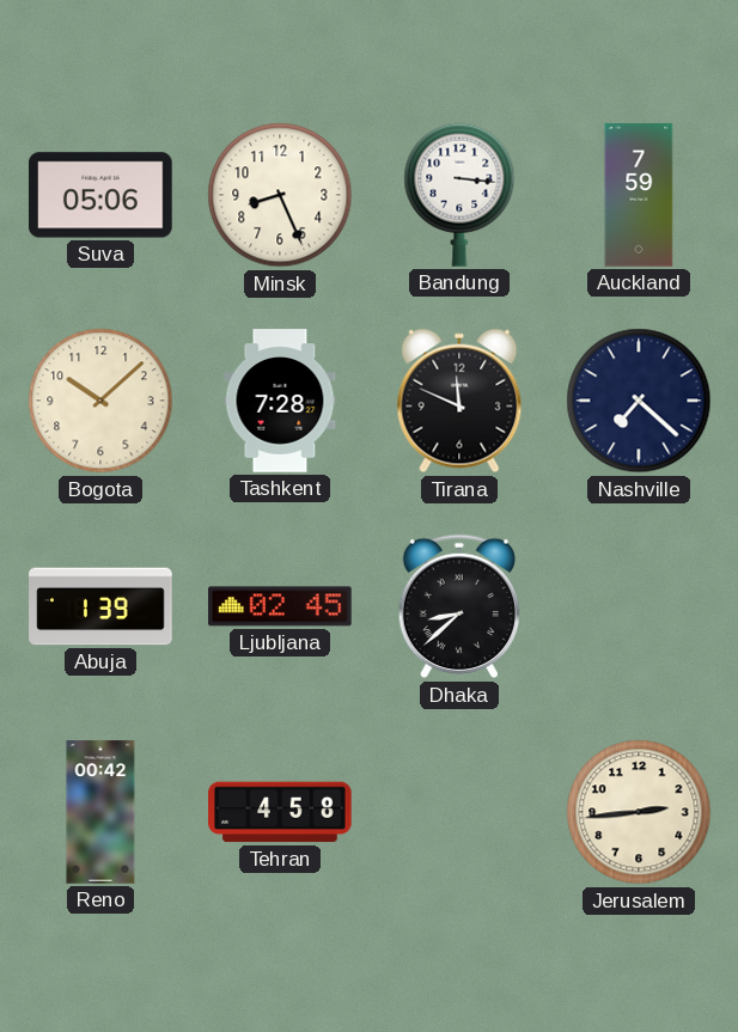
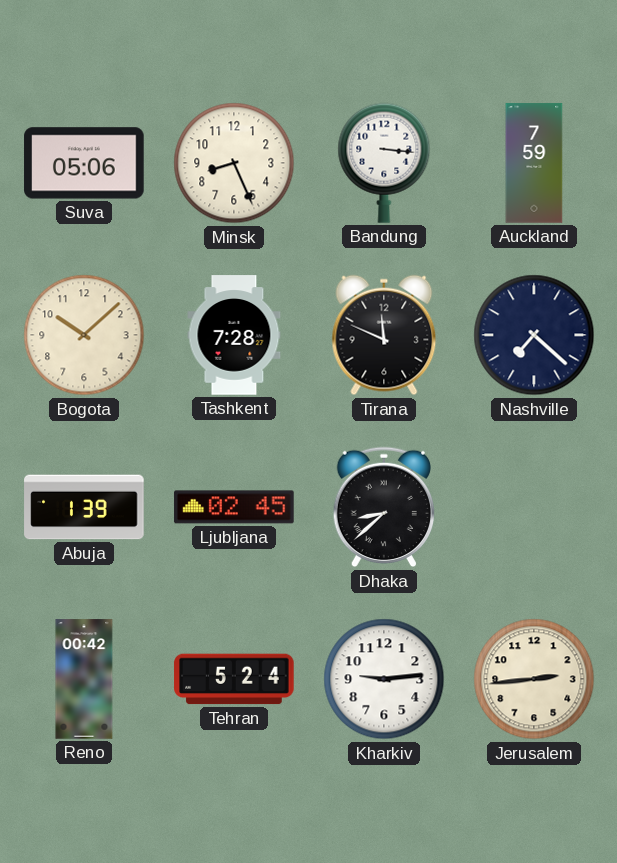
Tehran: 4:58 -> 5:24 (234, 679)
Kharkiv: none -> 9:14 (384, 679)
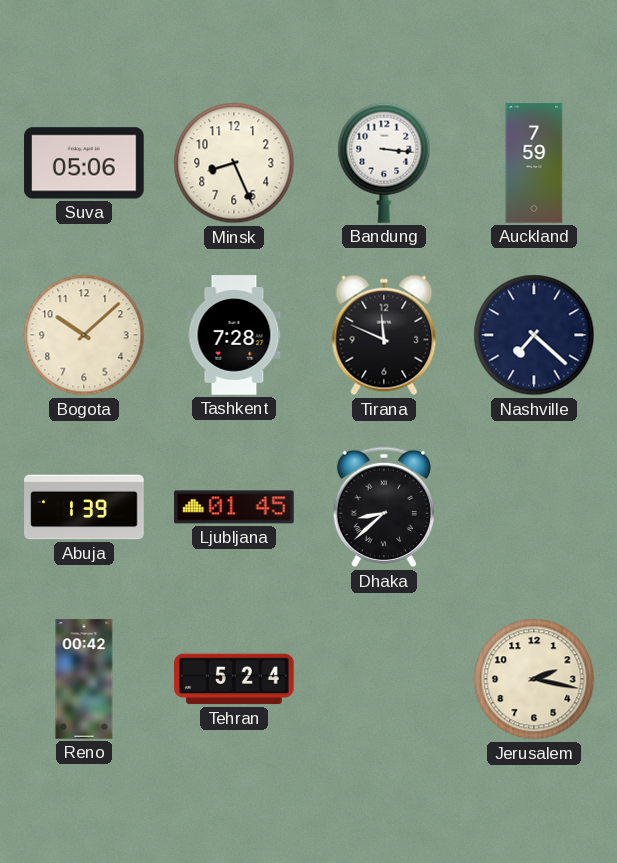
Ljubljana: 02:45 -> 01:45 (234, 507)
Kharkiv: 9:14 -> none (384, 679)
Jerusalem: 2:44 -> 2:17 (534, 679)
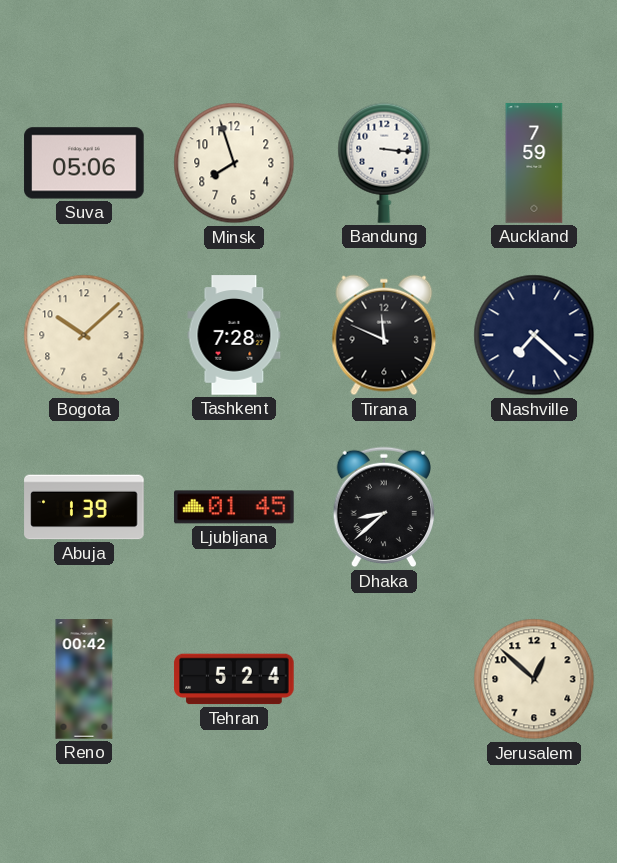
Minsk: 8:26 -> 7:57 (234, 163)
Jerusalem: 2:17 -> 12:52 (534, 679)
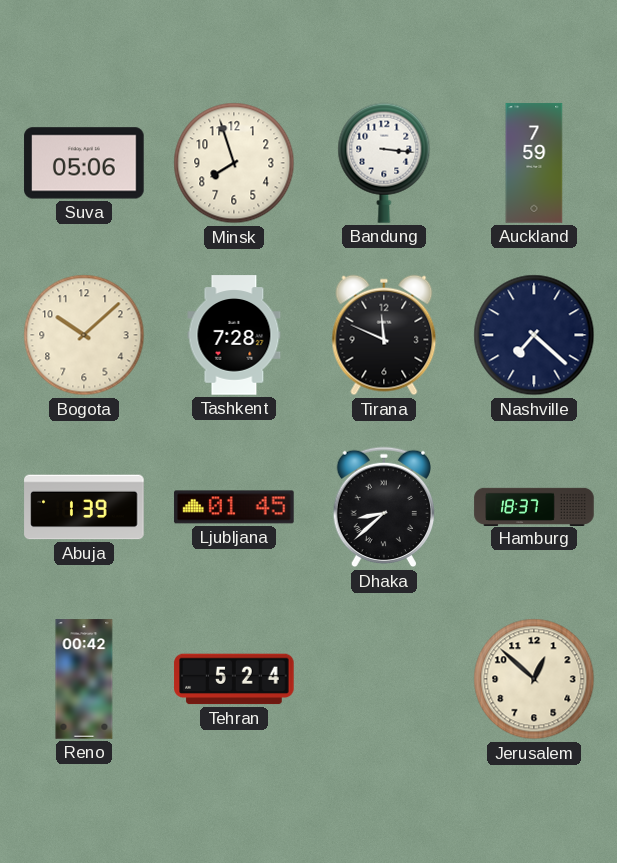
Hamburg: none -> 18:37 (534, 506)
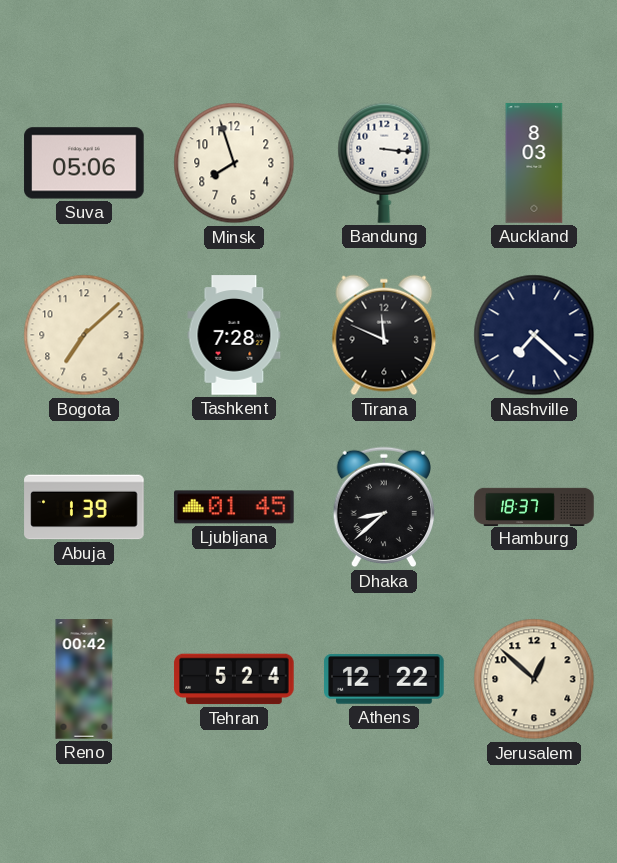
Auckland: 7:59 -> 8:03 (534, 163)
Bogota: 10:08 -> 7:08 (84, 335)
Athens: none -> 12:22 (384, 680)
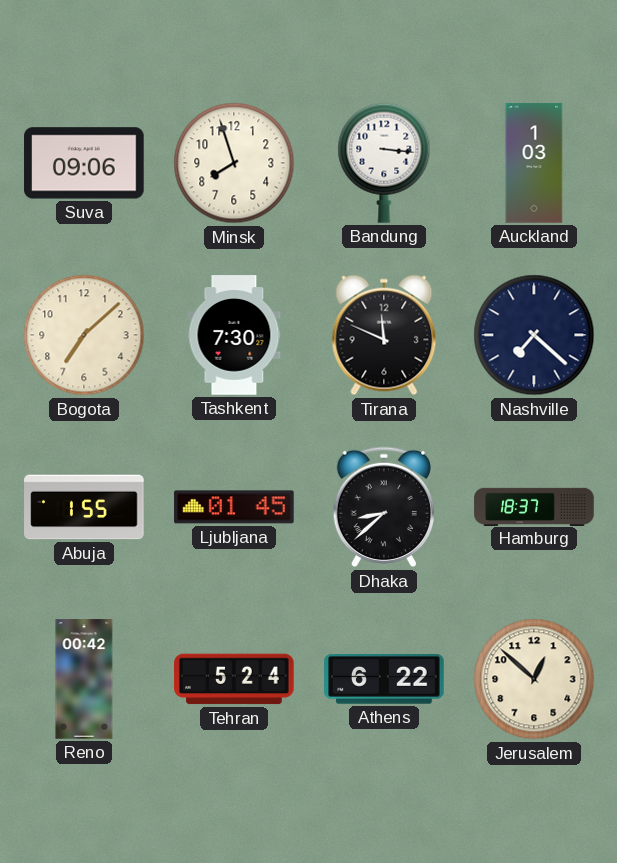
Suva: 05:06 -> 09:06 (84, 163)
Auckland: 8:03 -> 1:03 (534, 163)
Tashkent: 7:28 -> 7:30 (234, 335)
Abuja: 1:39 -> 1:55 (84, 507)
Athens: 12:22 -> 6:22 (384, 680)
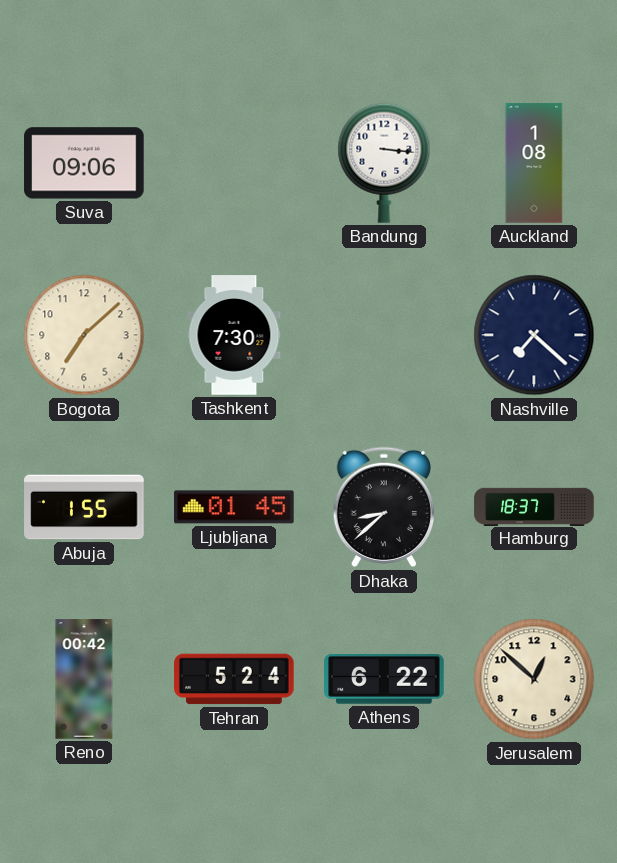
Minsk: 7:57 -> none (234, 163)
Auckland: 1:03 -> 1:08 (534, 163)
Tirana: 11:49 -> none (384, 335)
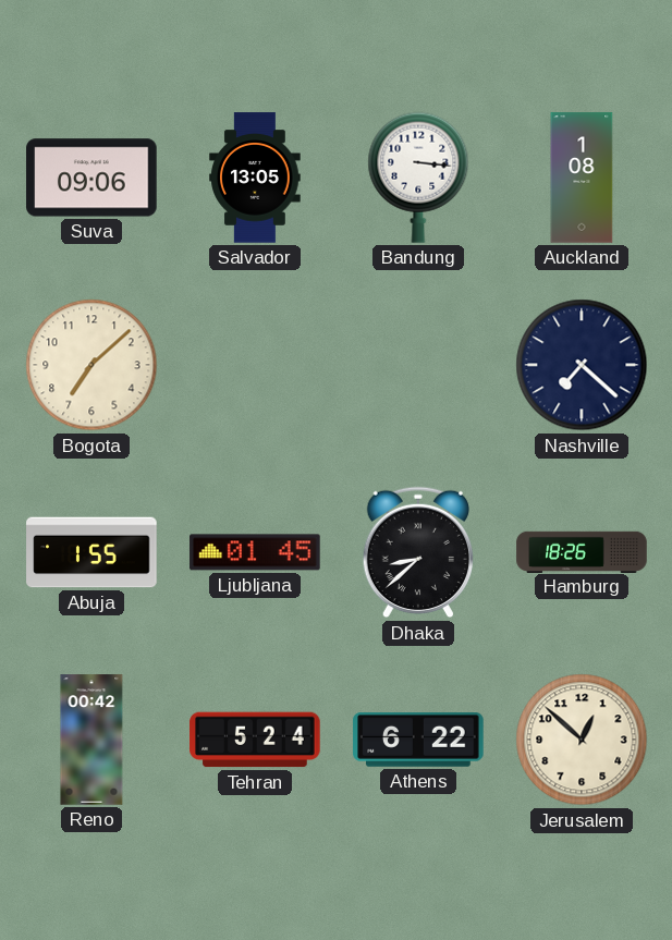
Salvador: none -> 13:05 (255, 178)
Tashkent: 7:30 -> none (234, 335)
Hamburg: 18:37 -> 18:26 (582, 551)
